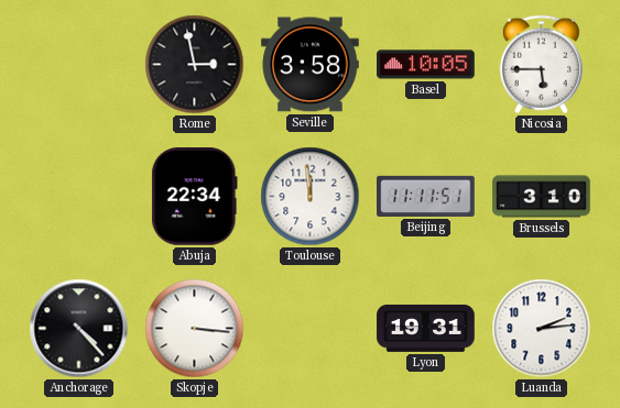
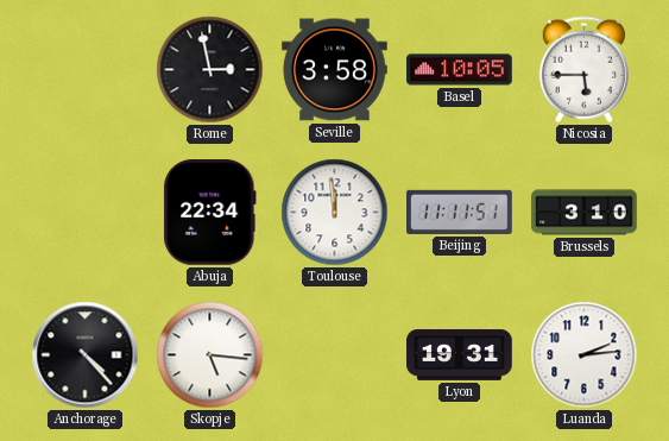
Skopje: 3:16 -> 5:16 (210, 355)
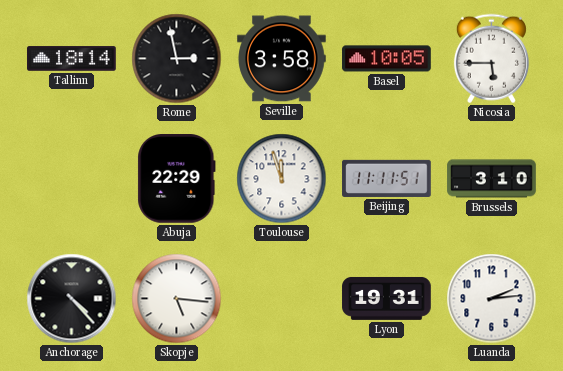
Tallinn: none -> 18:14 (72, 59)
Abuja: 22:34 -> 22:29 (177, 179)
Toulouse: 11:59 -> 11:57 (282, 179)
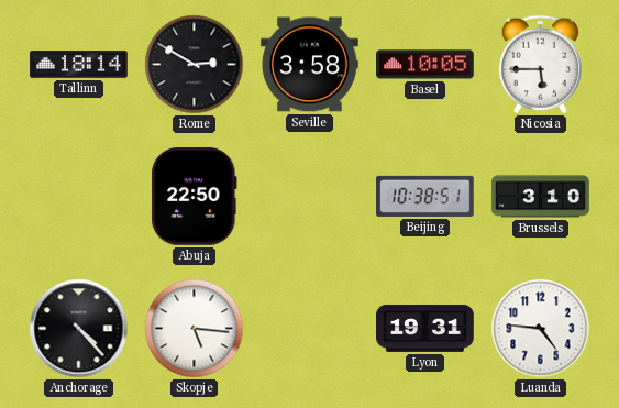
Rome: 2:58 -> 2:50 (195, 65)
Abuja: 22:29 -> 22:50 (195, 197)
Toulouse: 11:57 -> none (282, 179)
Beijing: 11:11 -> 10:38 (425, 196)
Luanda: 2:14 -> 4:46 (541, 329)
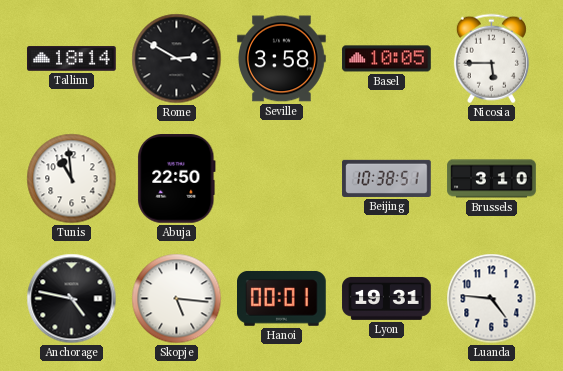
Tunis: none -> 10:59 (72, 179)
Anchorage: 4:23 -> 4:47 (72, 299)
Hanoi: none -> 00:01 (282, 298)
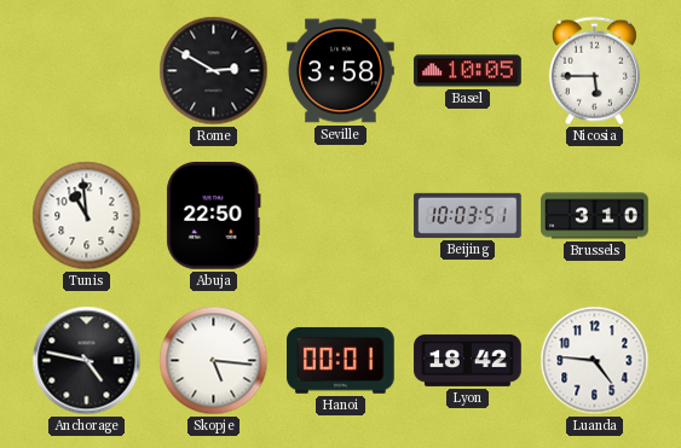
Tallinn: 18:14 -> none (72, 59)
Beijing: 10:38 -> 10:03 (468, 215)
Lyon: 19:31 -> 18:42 (468, 360)
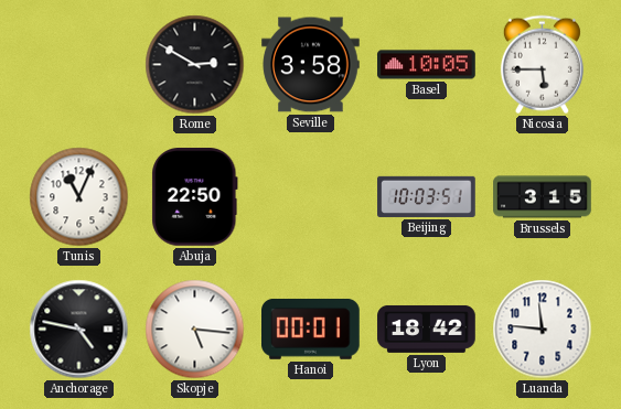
Tunis: 10:59 -> 11:04 (79, 197)
Brussels: 3:10 -> 3:15 (543, 197)
Luanda: 4:46 -> 11:46 (543, 330)
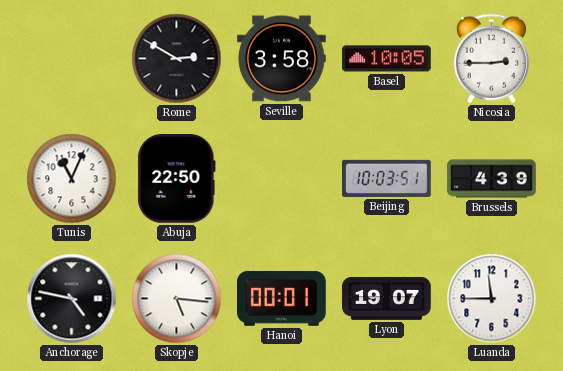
Nicosia: 5:45 -> 2:45 (491, 59)
Brussels: 3:15 -> 4:39 (492, 179)
Lyon: 18:42 -> 19:07 (387, 298)
Luanda: 11:46 -> 11:45 (492, 299)
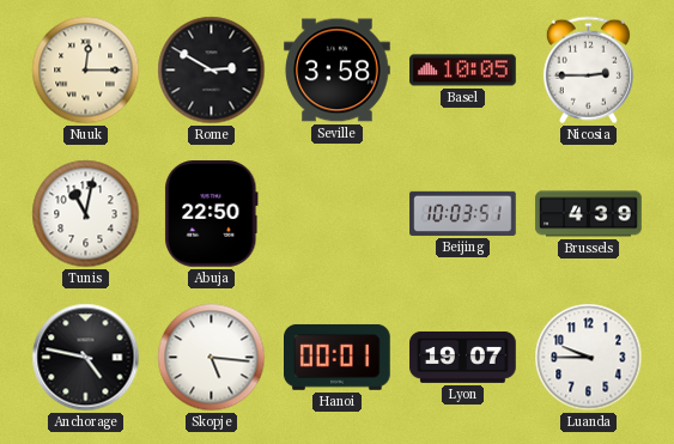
Nuuk: none -> 12:15 (86, 71)
Tunis: 11:04 -> 11:02 (86, 214)
Luanda: 11:45 -> 9:45 (589, 358)
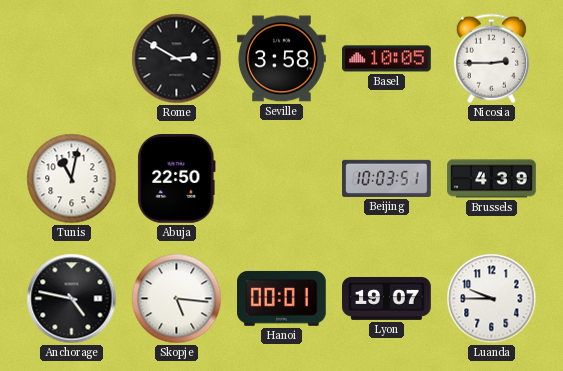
Nuuk: 12:15 -> none (86, 71)
